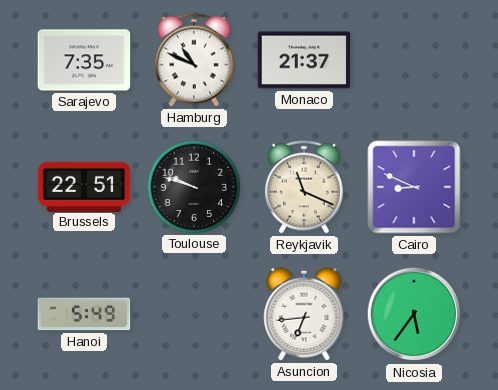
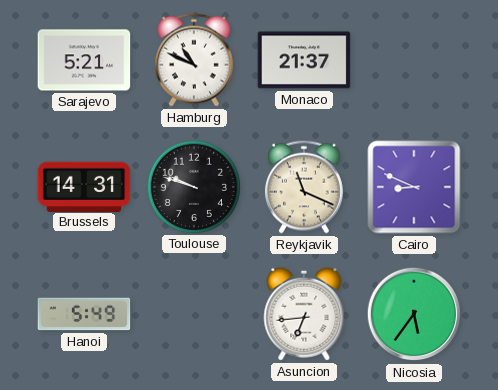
Sarajevo: 7:35 -> 5:21 (84, 60)
Brussels: 22:51 -> 14:31 (84, 186)
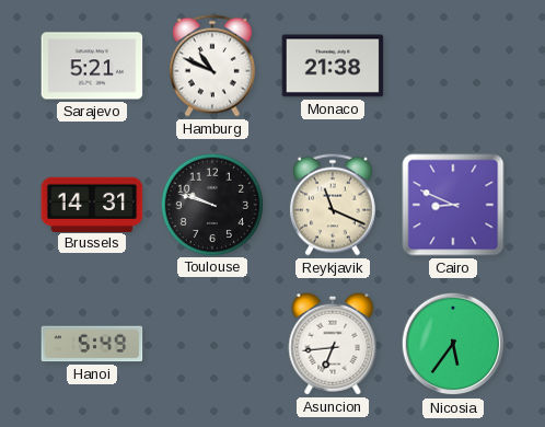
Monaco: 21:37 -> 21:38 (333, 66)
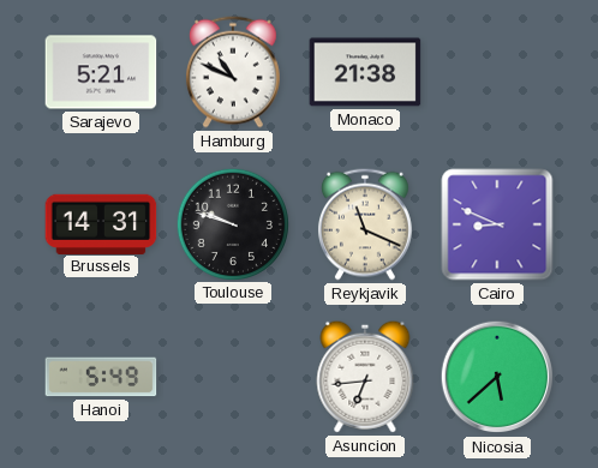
Nicosia: 5:36 -> 5:38 (497, 377)
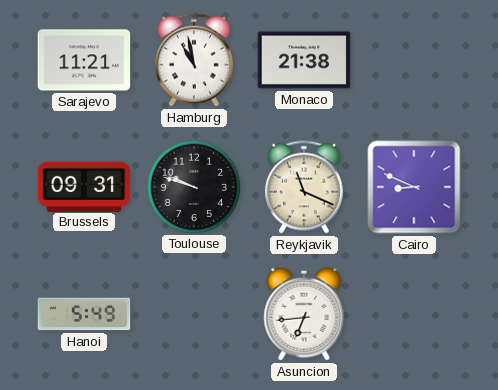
Sarajevo: 5:21 -> 11:21 (84, 60)
Hamburg: 10:49 -> 10:58 (194, 60)
Brussels: 14:31 -> 09:31 (84, 186)
Nicosia: 5:38 -> none (497, 377)
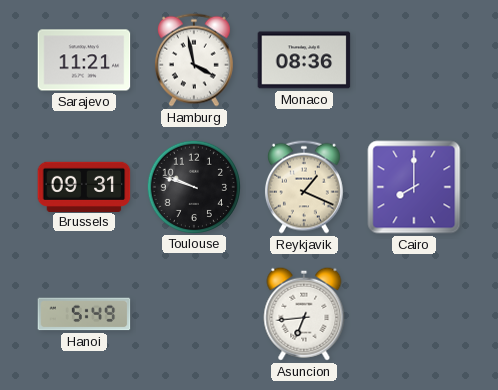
Hamburg: 10:58 -> 3:58 (194, 60)
Monaco: 21:38 -> 08:36 (304, 60)
Reykjavik: 11:19 -> 1:19 (304, 187)
Cairo: 8:49 -> 8:00 (414, 187)
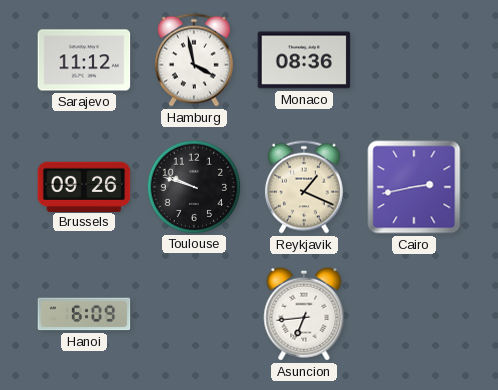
Sarajevo: 11:21 -> 11:12 (84, 60)
Brussels: 09:31 -> 09:26 (84, 186)
Cairo: 8:00 -> 2:43 (414, 187)
Hanoi: 5:49 -> 6:09 (84, 314)
